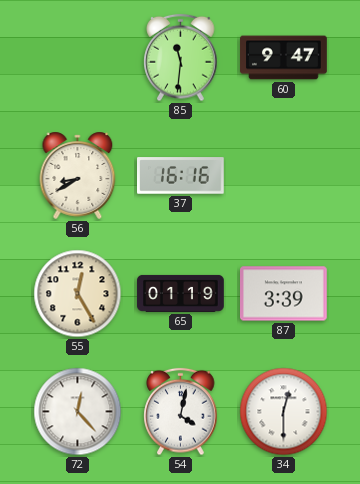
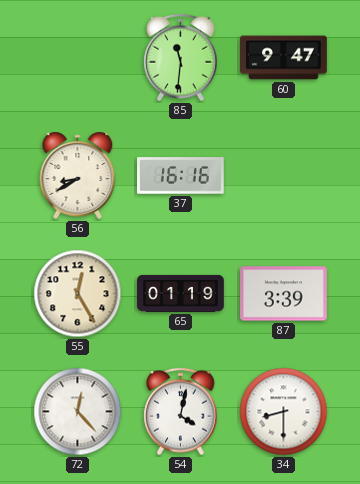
34: 12:30 -> 8:30 (284, 412)
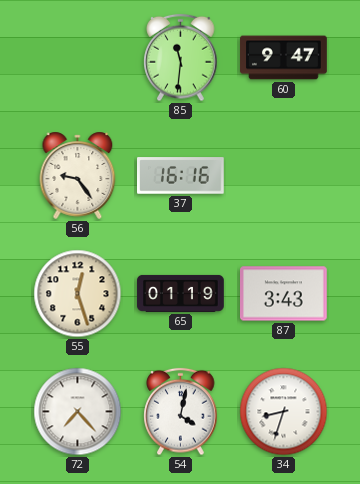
56: 8:40 -> 9:24 (78, 175)
55: 12:25 -> 12:27 (78, 294)
87: 3:39 -> 3:43 (284, 294)
72: 12:23 -> 7:23 (78, 412)
34: 8:30 -> 8:33 (284, 412)
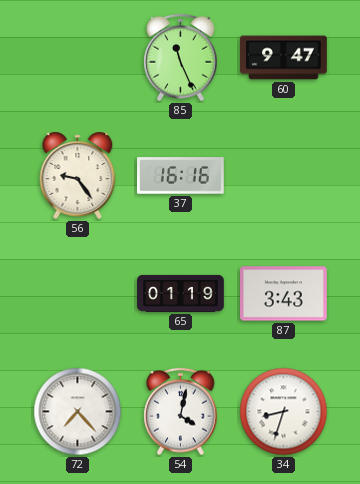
85: 11:31 -> 11:26 (181, 58)
55: 12:27 -> none (78, 294)
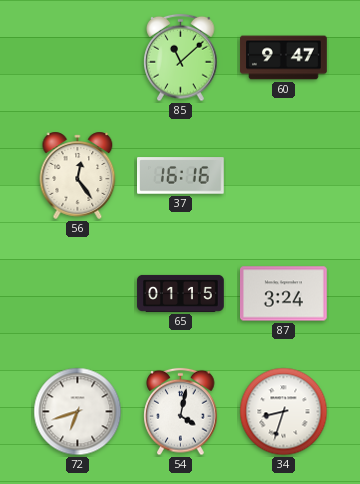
85: 11:26 -> 11:08 (181, 58)
56: 9:24 -> 12:24 (78, 175)
65: 01:19 -> 01:15 (181, 293)
87: 3:43 -> 3:24 (284, 294)
72: 7:23 -> 6:42 (78, 412)
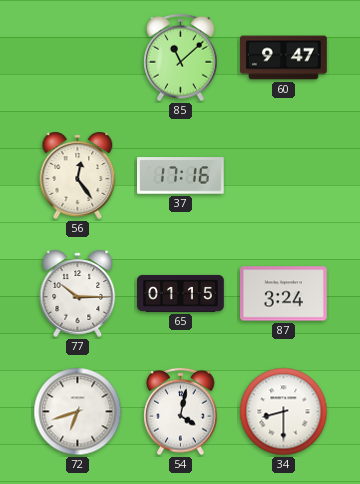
37: 16:16 -> 17:16 (181, 176)
77: none -> 10:15 (78, 293)
34: 8:33 -> 8:30 (284, 412)
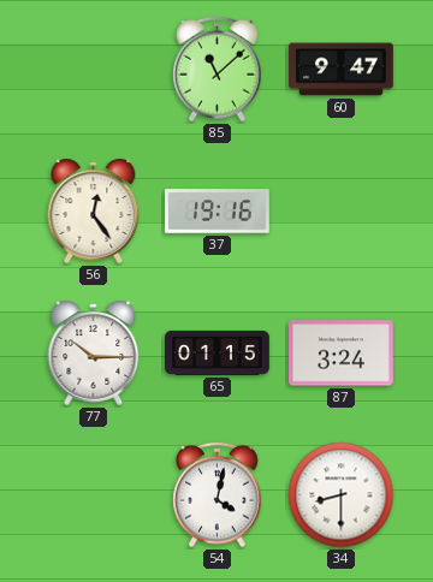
37: 17:16 -> 19:16 (218, 212)
72: 6:42 -> none (78, 412)
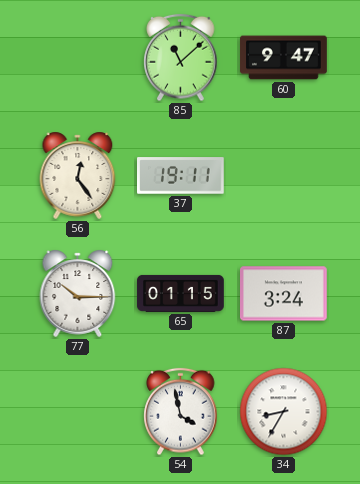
37: 19:16 -> 19:11 (181, 176)
54: 4:02 -> 3:58 (181, 412)
34: 8:30 -> 8:35 (284, 412)
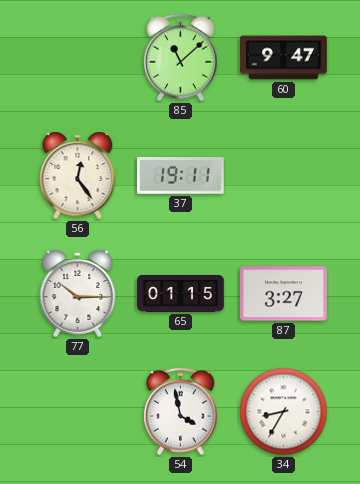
87: 3:24 -> 3:27 (284, 294)
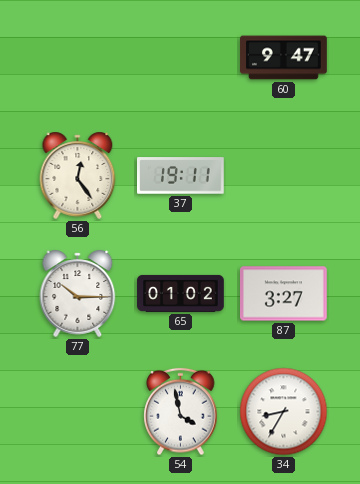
85: 11:08 -> none (181, 58)
65: 01:15 -> 01:02 (181, 293)
